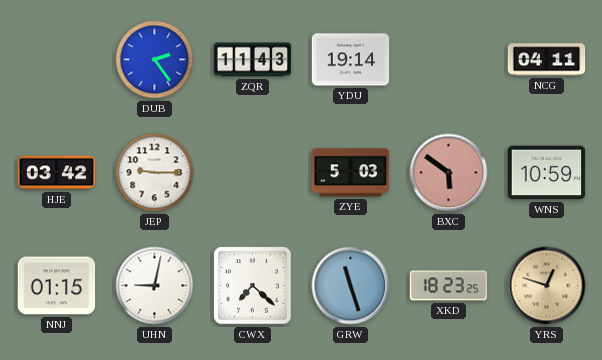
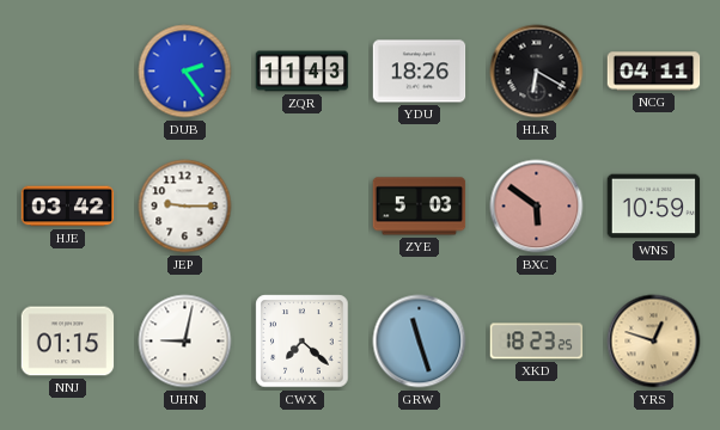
YDU: 19:14 -> 18:26 (420, 72)
HLR: none -> 6:20 (537, 72)
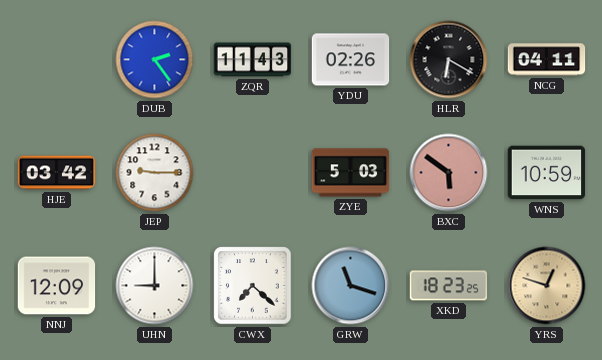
YDU: 18:26 -> 02:26 (351, 60)
NNJ: 01:15 -> 12:09 (57, 286)
UHN: 9:02 -> 9:00 (155, 286)
GRW: 11:27 -> 11:18 (351, 286)
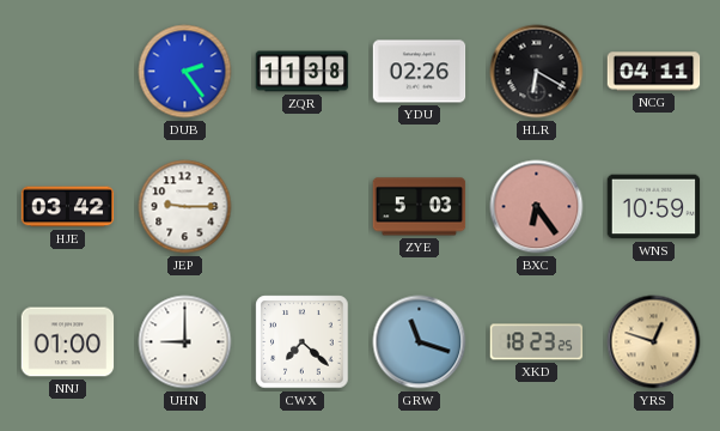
ZQR: 11:43 -> 11:38 (303, 72)
BXC: 5:51 -> 6:24 (537, 207)
NNJ: 12:09 -> 01:00 (68, 342)
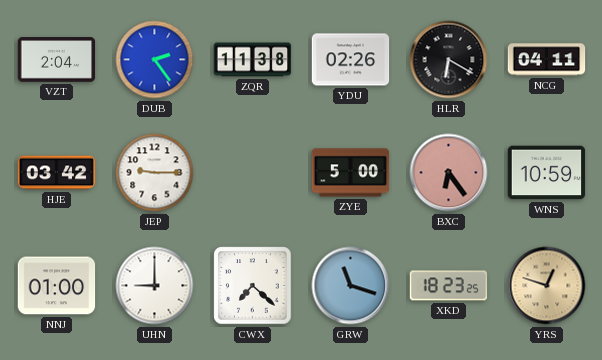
VZT: none -> 2:04 (57, 60)
ZYE: 5:03 -> 5:00 (351, 173)
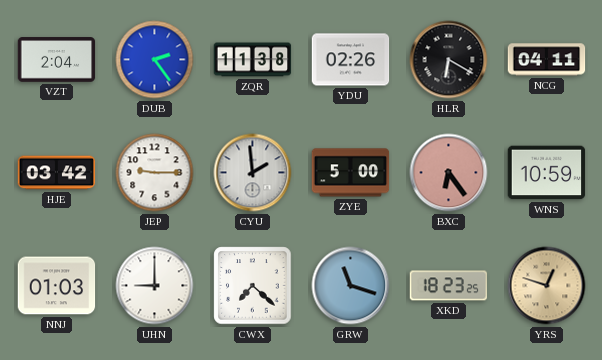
CYU: none -> 1:59 (253, 173)
NNJ: 01:00 -> 01:03 (57, 286)
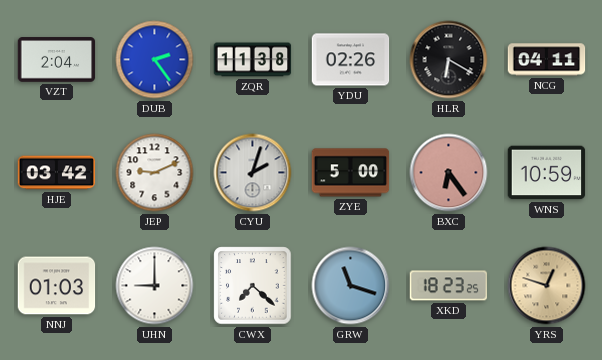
JEP: 9:15 -> 9:11 (155, 173)
CYU: 1:59 -> 2:03 (253, 173)
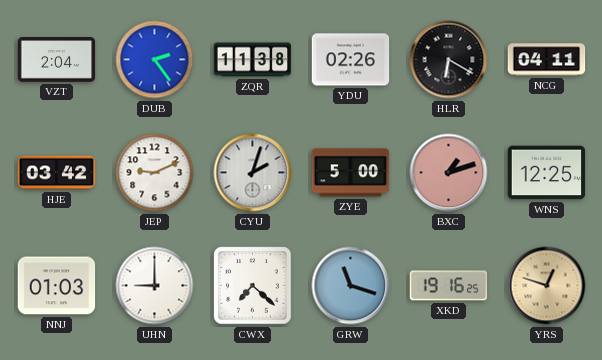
BXC: 6:24 -> 1:12 (449, 173)
WNS: 10:59 -> 12:25 (547, 173)
XKD: 18:23 -> 19:16 (449, 286)
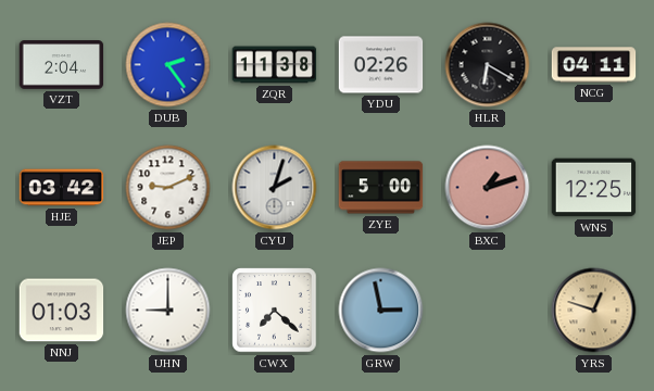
GRW: 11:18 -> 2:58 (381, 311)
XKD: 19:16 -> none (449, 286)
